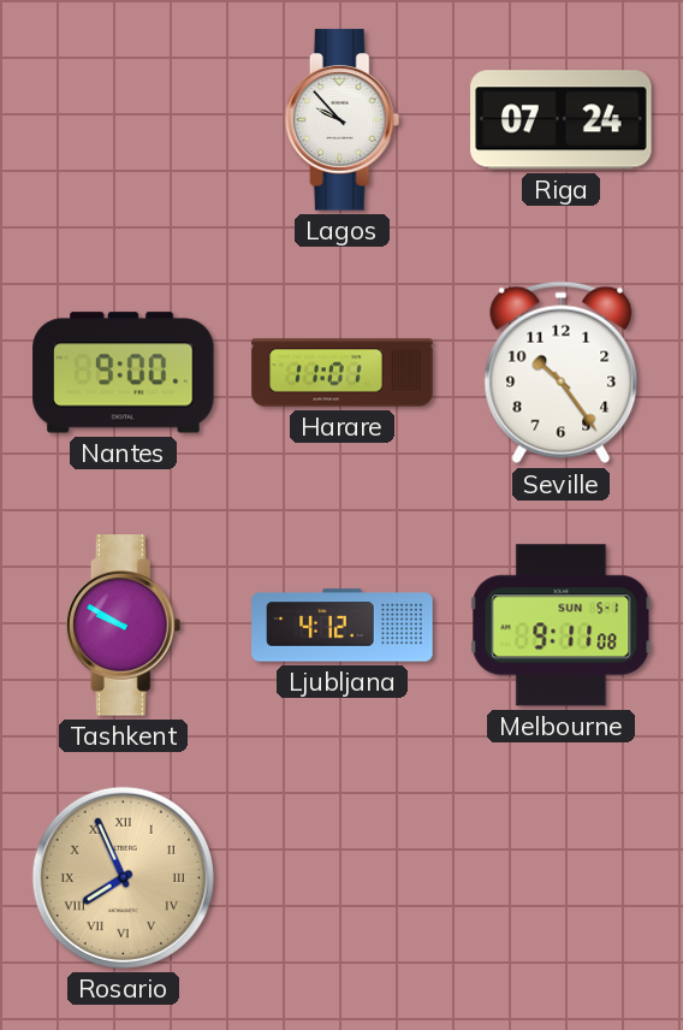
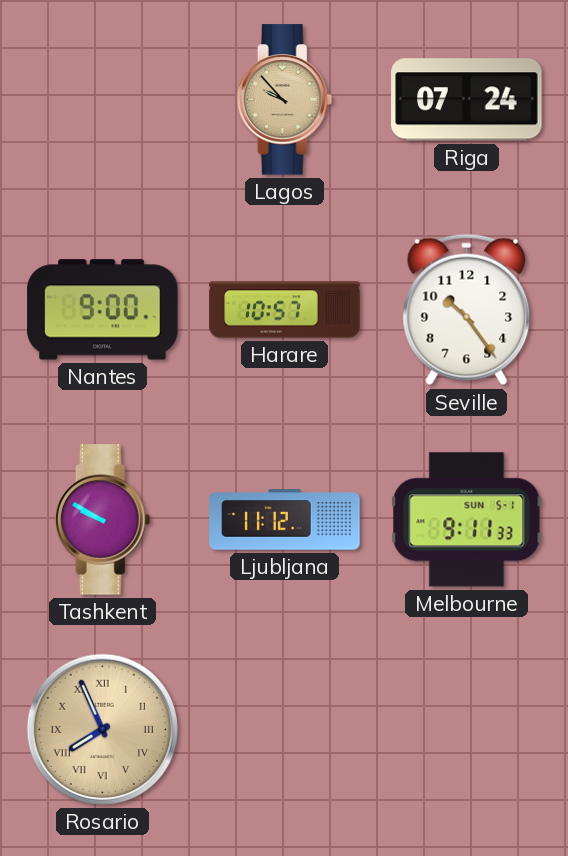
Lagos dial: white -> champagne (285, 100)
Harare: 11:01 -> 10:57 (285, 310)
Ljubljana: 4:12 -> 11:12 (285, 520)
Melbourne: 9:11:08 -> 9:11:33 (467, 520)
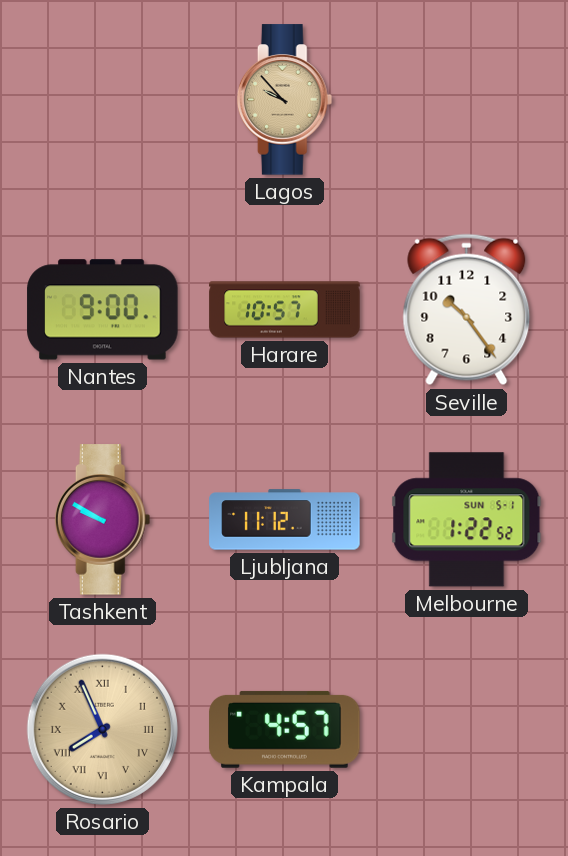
Riga: 07:24 -> none (467, 100)
Melbourne: 9:11 -> 1:22 (467, 520)
Kampala: none -> 4:57 (285, 729)
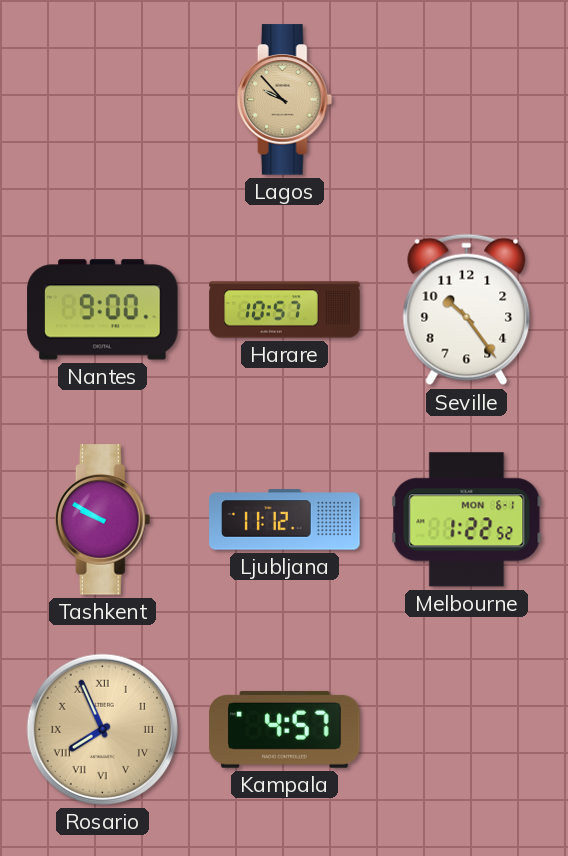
Melbourne date: SUN 5-1 -> MON 6-1 (467, 520)
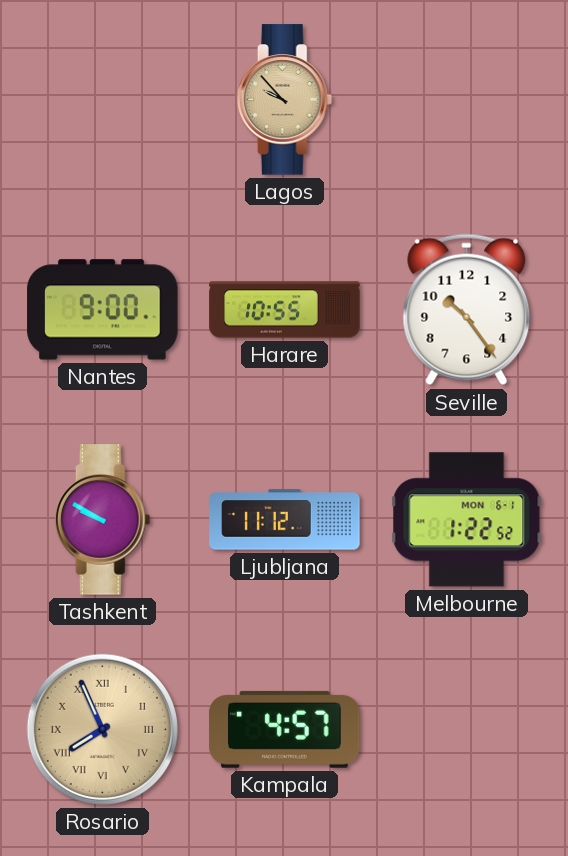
Harare: 10:57 -> 10:55 (285, 310)
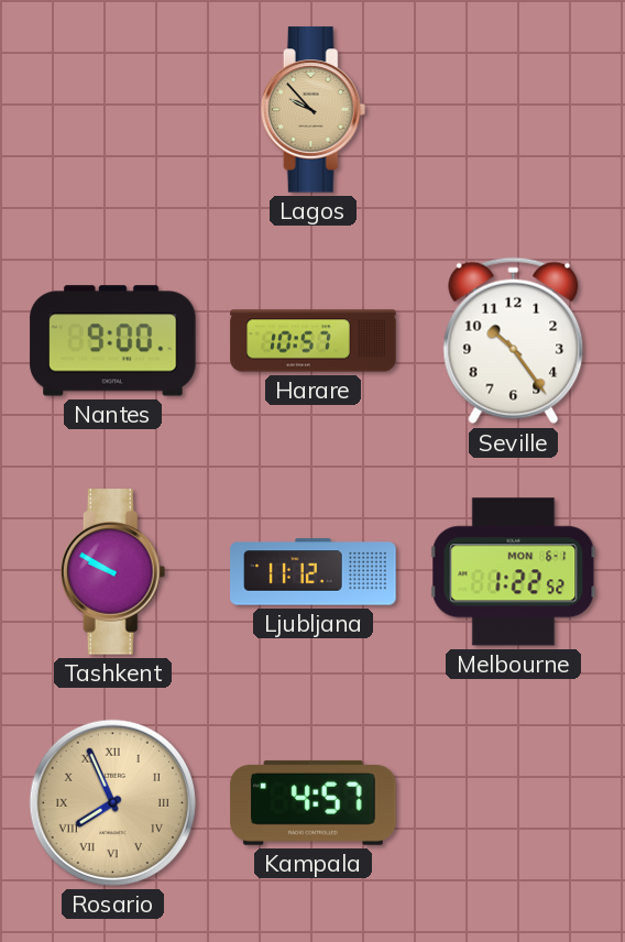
Harare: 10:55 -> 10:57 (314, 341)
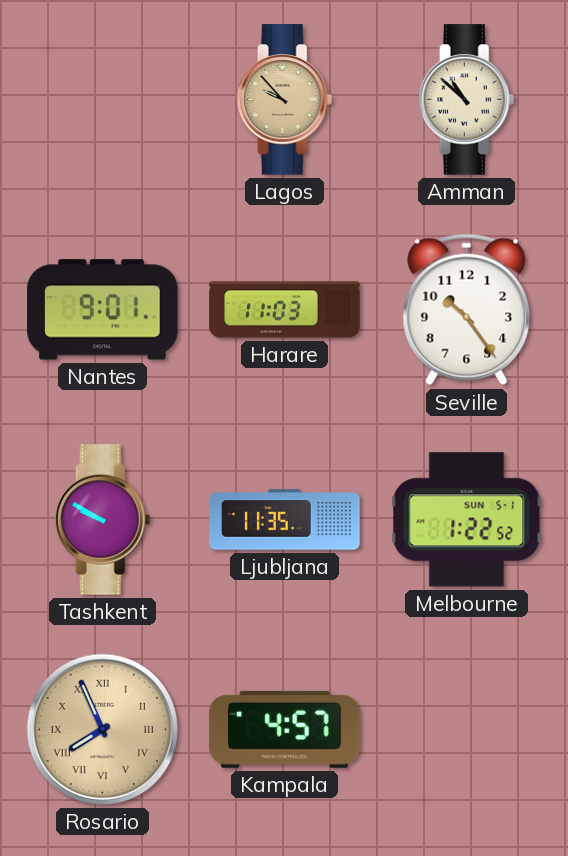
Amman: none -> 10:52 (467, 100)
Nantes: 9:00 -> 9:01 (103, 310)
Harare: 10:57 -> 11:03 (285, 310)
Ljubljana: 11:12 -> 11:35 (285, 520)
Melbourne date: MON 6-1 -> SUN 5-1 (467, 520)
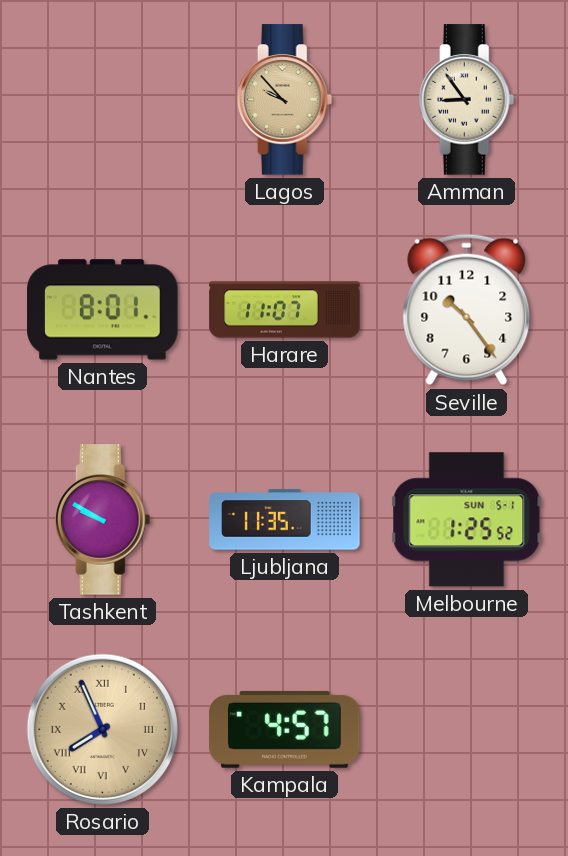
Amman: 10:52 -> 8:54 (467, 100)
Nantes: 9:01 -> 8:01 (103, 310)
Harare: 11:03 -> 11:07 (285, 310)
Melbourne: 1:22 -> 1:25 (467, 520)
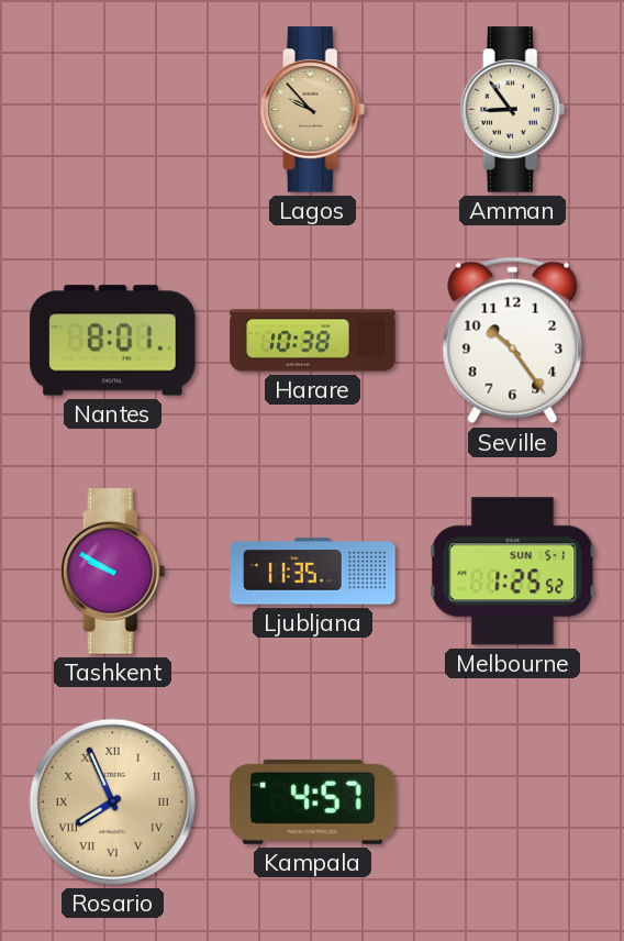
Harare: 11:07 -> 10:38 (313, 341)
